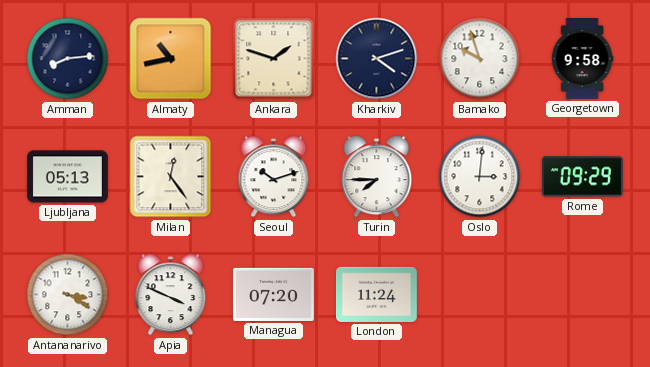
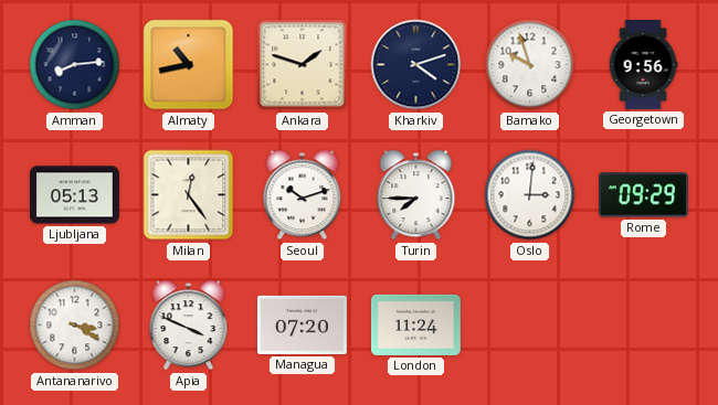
Georgetown: 9:58 -> 9:56 (643, 65)
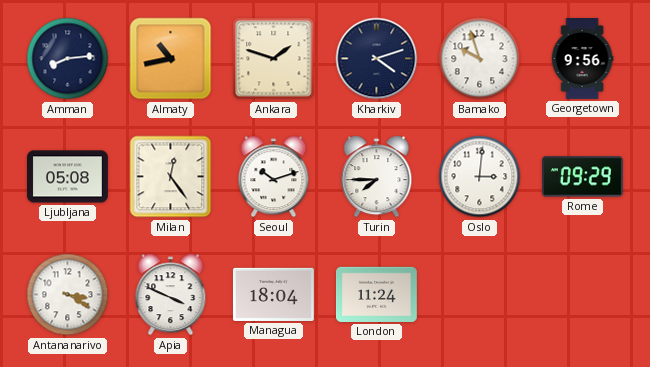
Ljubljana: 05:13 -> 05:08 (67, 177)
Managua: 07:20 -> 18:04 (273, 294)
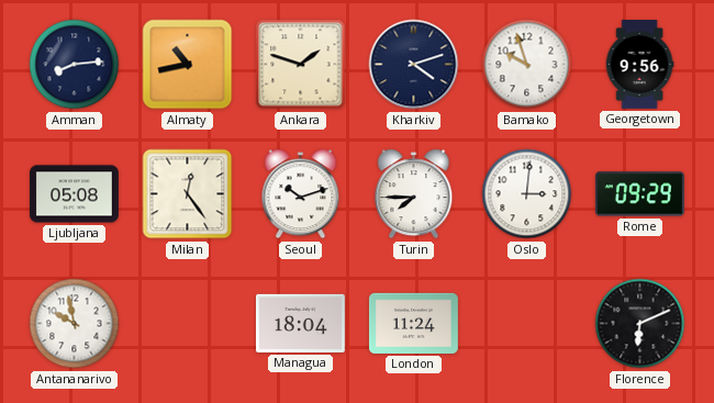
Antananarivo: 3:20 -> 9:58 (75, 324)
Apia: 3:49 -> none (171, 295)
Florence: none -> 6:11 (640, 324)
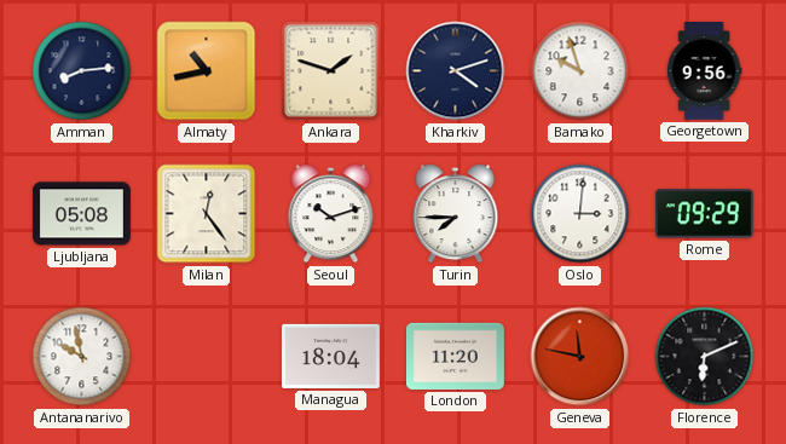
London: 11:24 -> 11:20 (455, 356)
Geneva: none -> 11:47 (580, 357)
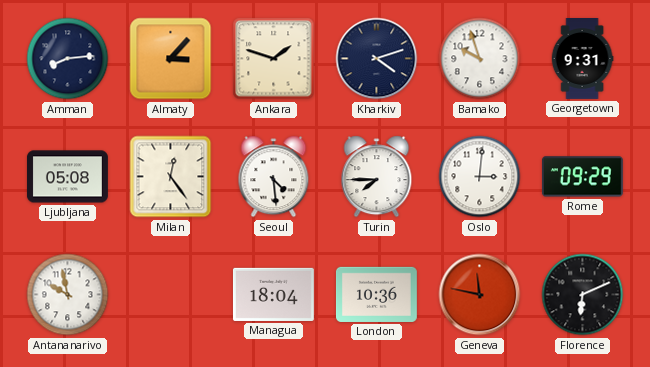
Almaty: 10:43 -> 3:07 (171, 59)
Georgetown: 9:56 -> 9:31 (582, 59)
Seoul: 10:12 -> 4:29 (274, 177)
London: 11:20 -> 10:36 (376, 294)
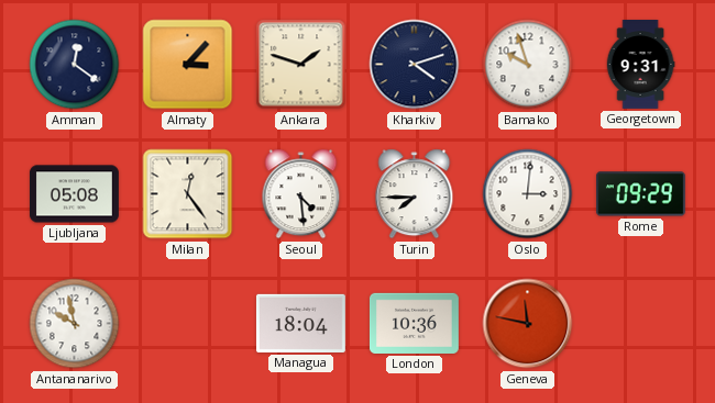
Amman: 8:14 -> 12:21 (75, 65)
Florence: 6:11 -> none (583, 295)
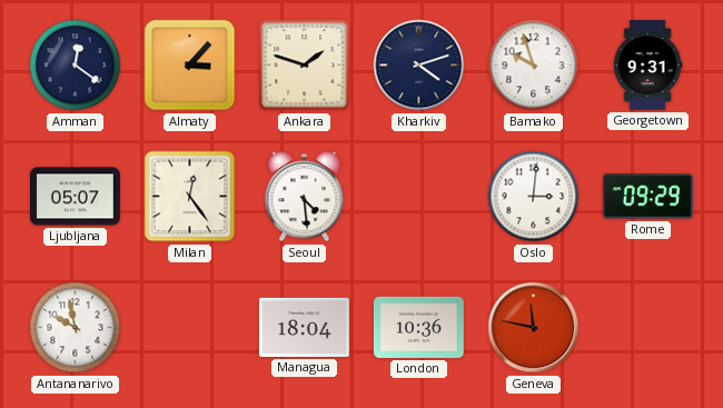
Ljubljana: 05:08 -> 05:07 (75, 197)
Turin: 7:45 -> none (415, 194)
